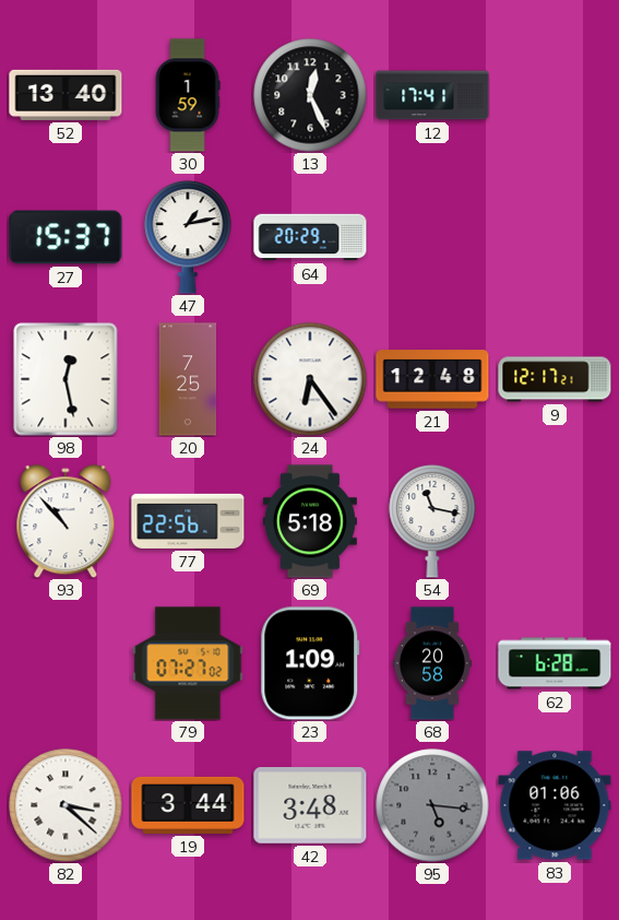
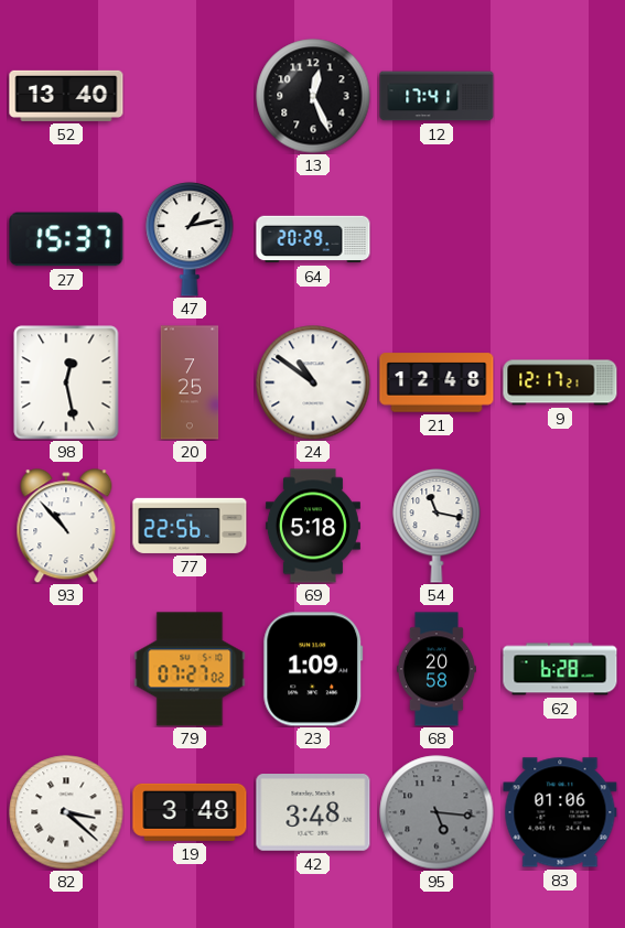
30: 1:59 -> none (188, 95)
24: 6:24 -> 10:51 (313, 382)
19: 3:44 -> 3:48 (190, 812)
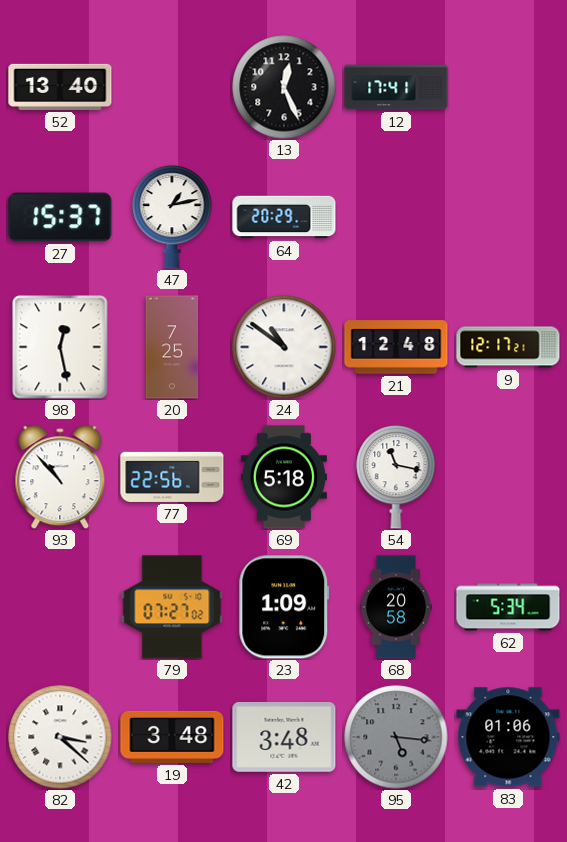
62: 6:28 -> 5:34 (508, 607)
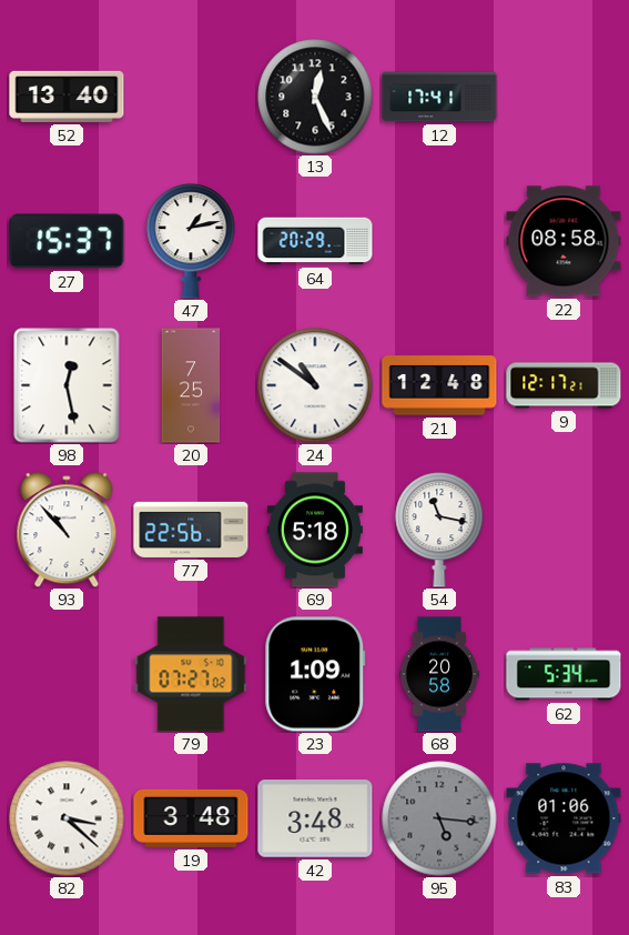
22: none -> 08:58 (564, 241)
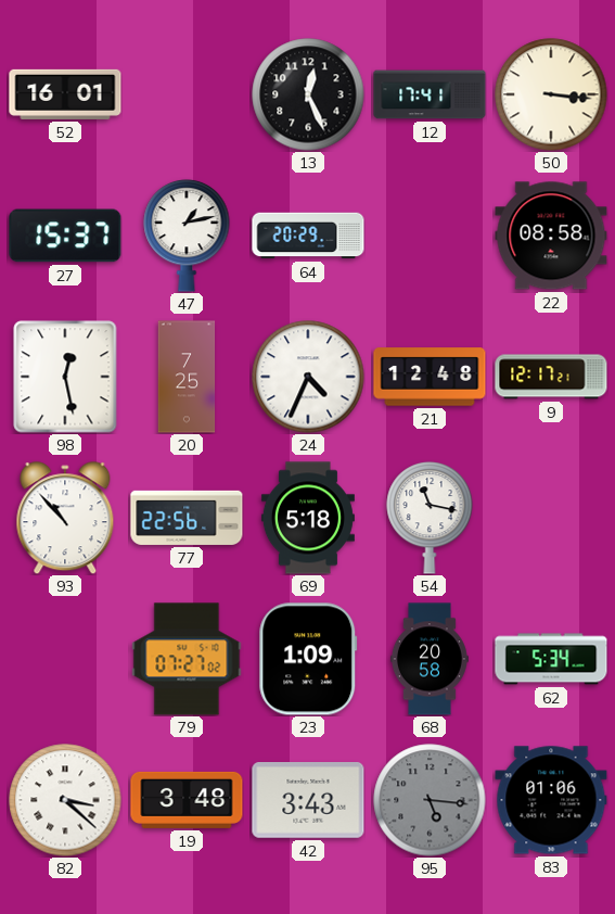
52: 13:40 -> 16:01 (65, 94)
50: none -> 3:16 (551, 94)
24: 10:51 -> 4:34 (308, 377)
42: 3:48 -> 3:43 (308, 801)
